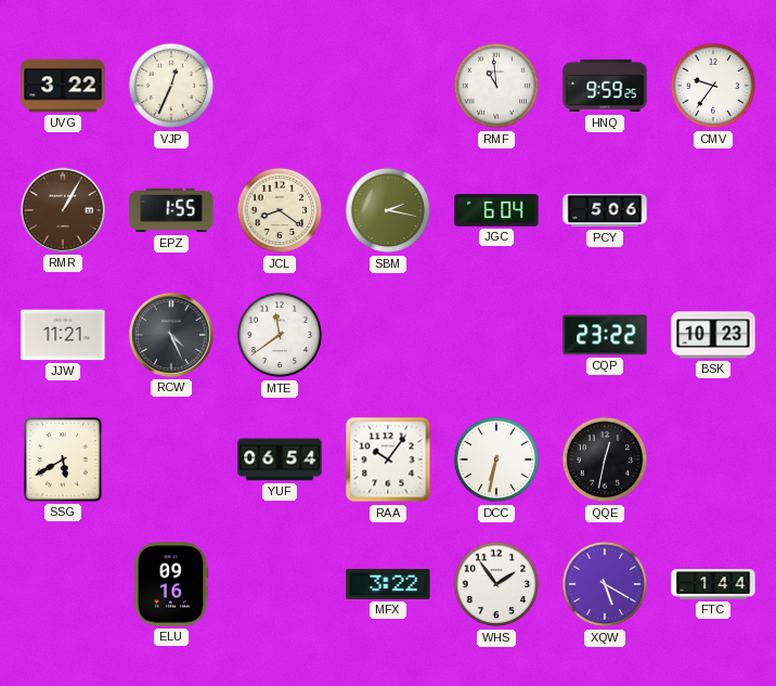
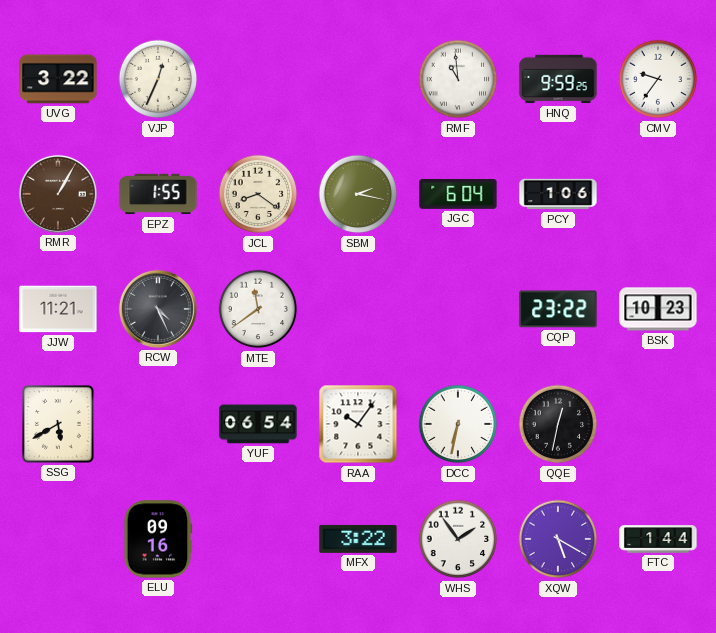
PCY: 5:06 -> 1:06 (558, 194)
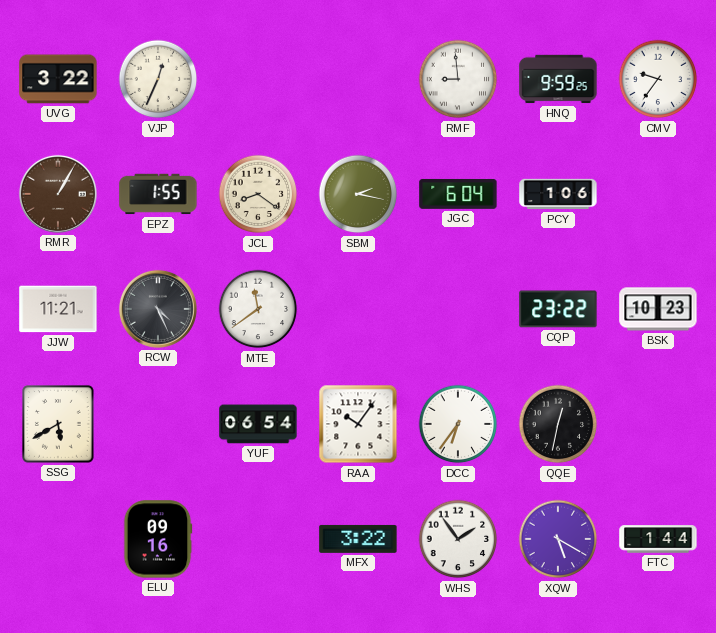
RMF: 10:59 -> 8:59 (458, 79)
DCC: 6:32 -> 6:36 (458, 424)
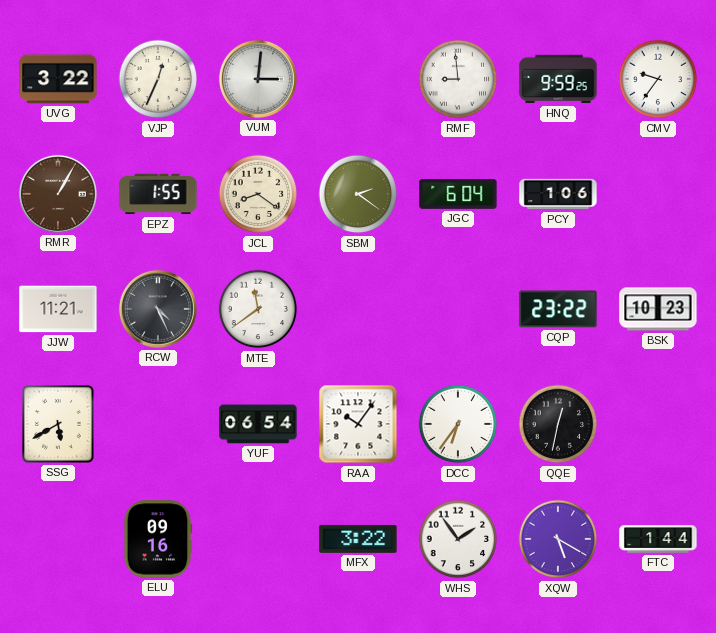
VUM: none -> 3:01 (258, 79)
SBM: 2:17 -> 2:21 (358, 194)
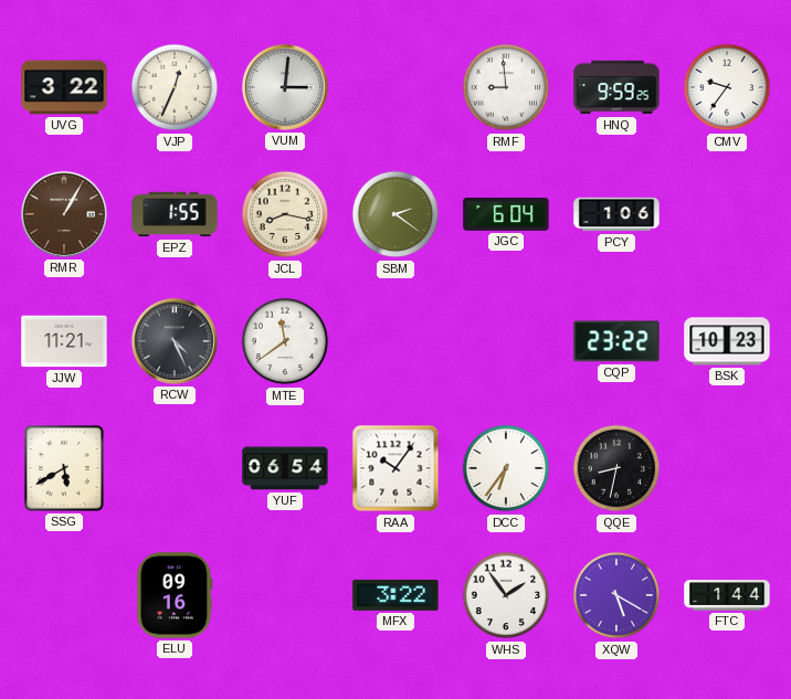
JCL: 8:21 -> 8:17 (285, 214)
QQE: 12:32 -> 8:32 (616, 468)
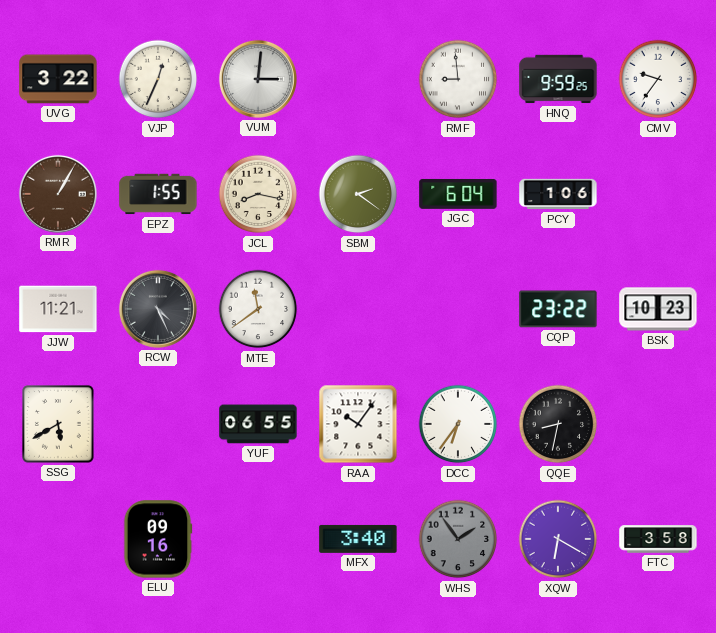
YUF: 06:54 -> 06:55 (258, 424)
MFX: 3:22 -> 3:40 (358, 539)
WHS dial: white -> grey (458, 539)
XQW: 5:20 -> 6:20 (558, 539)
FTC: 1:44 -> 3:58 (658, 539)
